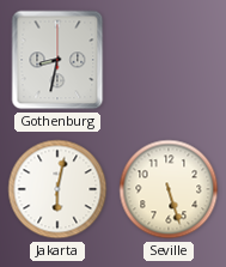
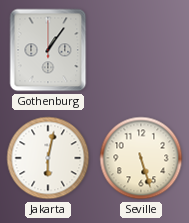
Gothenburg: 8:32 -> 1:06 (48, 50)
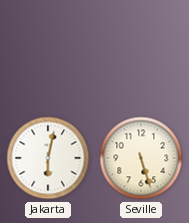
Gothenburg: 1:06 -> none (48, 50)
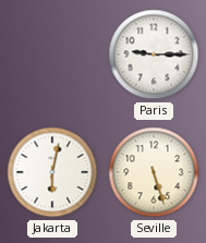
Paris: none -> 9:15 (154, 54)
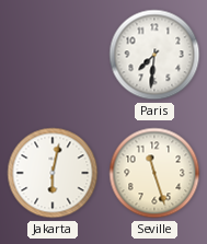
Paris: 9:15 -> 7:31 (154, 55)
Seville: 5:27 -> 11:27 (154, 173)
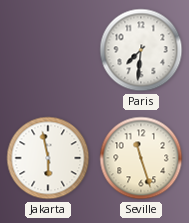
Jakarta: 6:02 -> 5:58 (48, 158)
